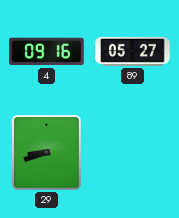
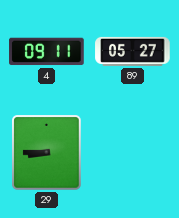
4: 09:16 -> 09:11 (47, 52)
29: 8:42 -> 8:45 (47, 153)
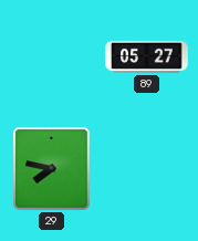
4: 09:11 -> none (47, 52)
29: 8:45 -> 7:47 (52, 169)
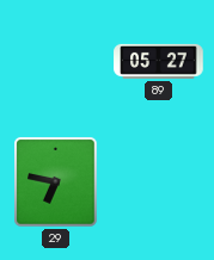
29: 7:47 -> 6:47 (56, 182)
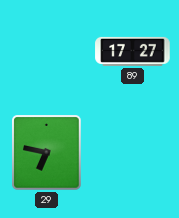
89: 05:27 -> 17:27 (133, 51)
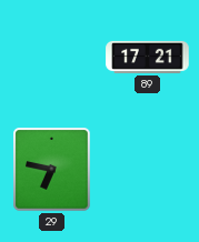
89: 17:27 -> 17:21 (148, 57)
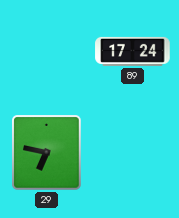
89: 17:21 -> 17:24 (133, 51)
